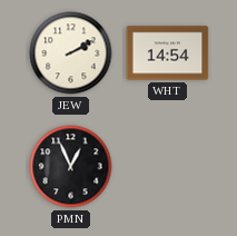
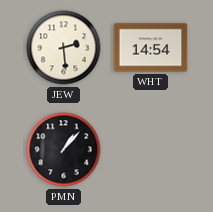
JEW: 2:10 -> 2:29 (64, 48)
PMN: 12:56 -> 1:07 (64, 150)
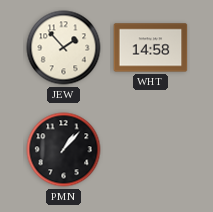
JEW: 2:29 -> 1:53 (64, 48)
WHT: 14:54 -> 14:58 (151, 48)
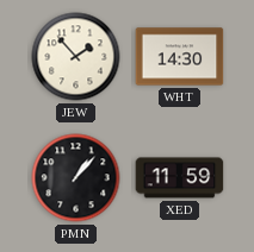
WHT: 14:58 -> 14:30 (180, 57)
XED: none -> 11:59 (180, 178)
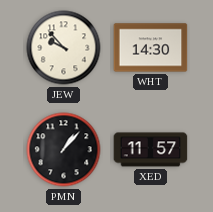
JEW: 1:53 -> 9:53 (64, 48)
XED: 11:59 -> 11:57 (151, 150)
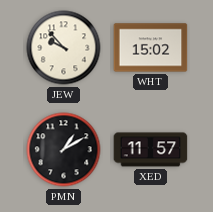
WHT: 14:30 -> 15:02 (151, 48)
PMN: 1:07 -> 1:10 (64, 150)
